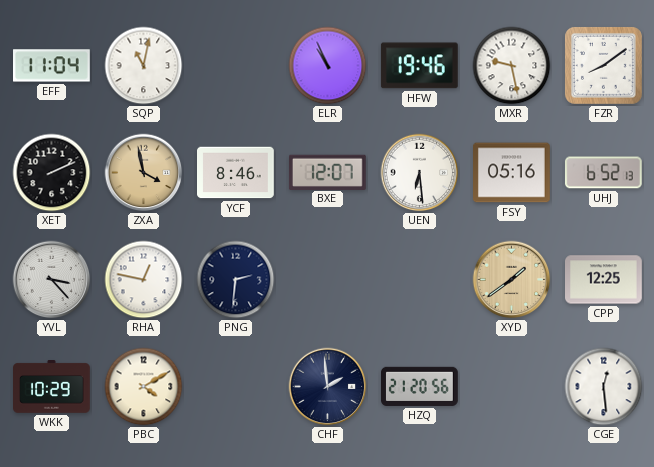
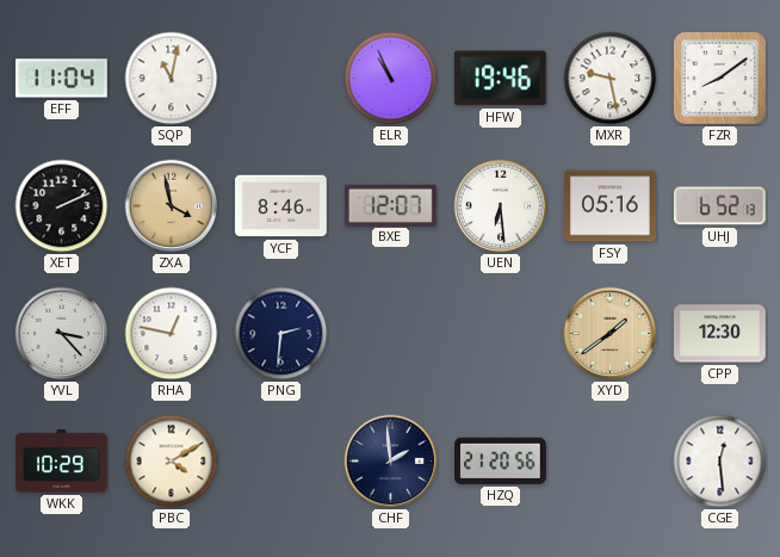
CPP: 12:25 -> 12:30 (720, 334)
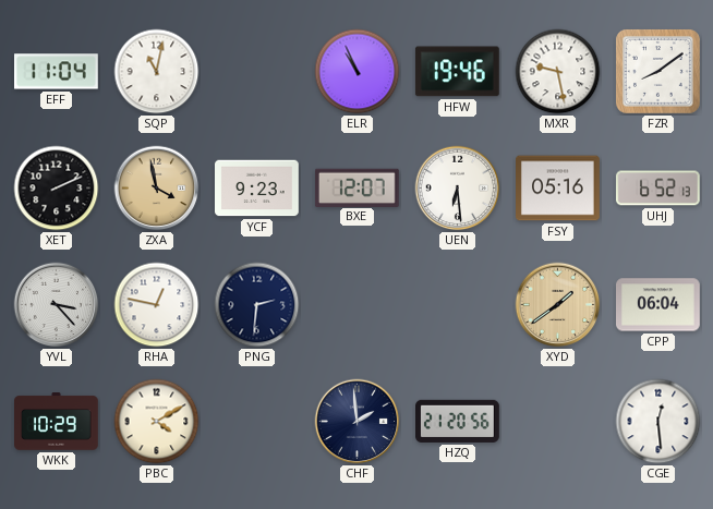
YCF: 8:46 -> 9:23 (257, 189)
CPP: 12:30 -> 06:04 (658, 305)
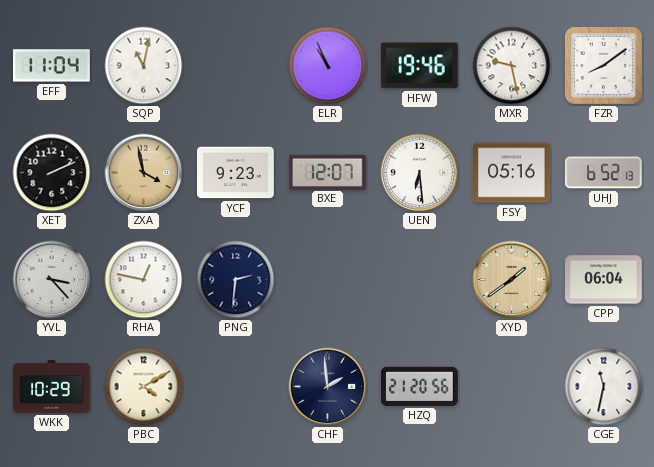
CGE: 12:29 -> 11:32 (604, 387)
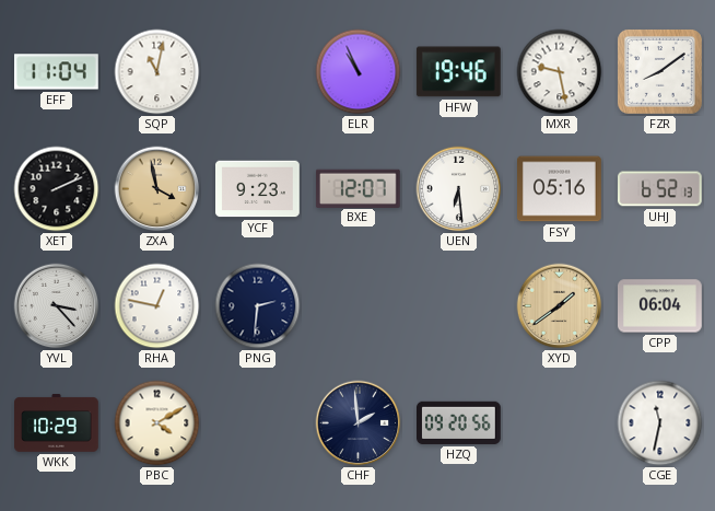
HZQ: 21:20 -> 09:20 (459, 422)
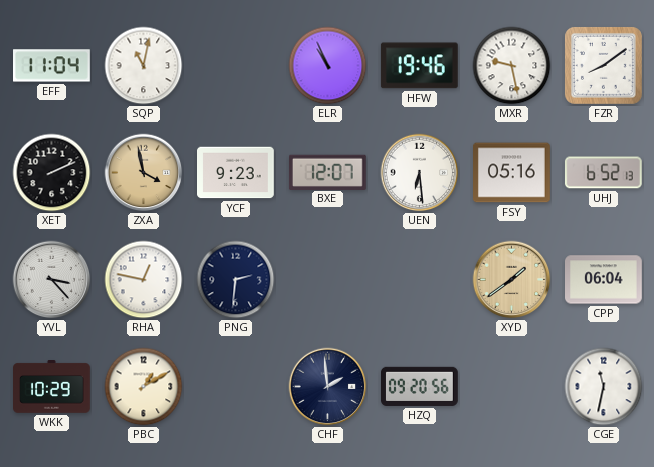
PBC: 4:10 -> 1:10 (144, 387)
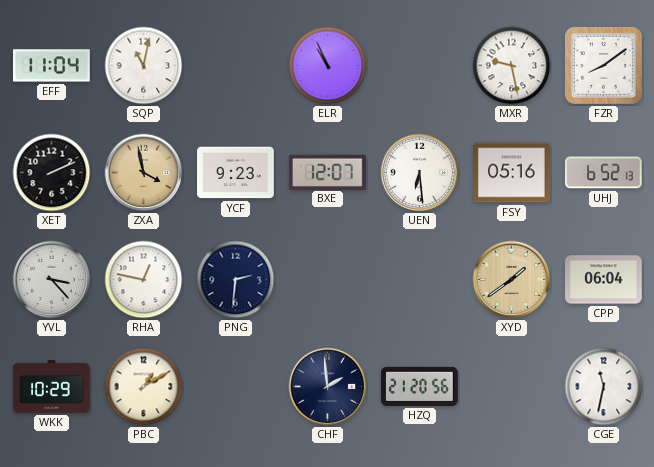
HFW: 19:46 -> none (419, 66)
HZQ: 09:20 -> 21:20 (420, 386)
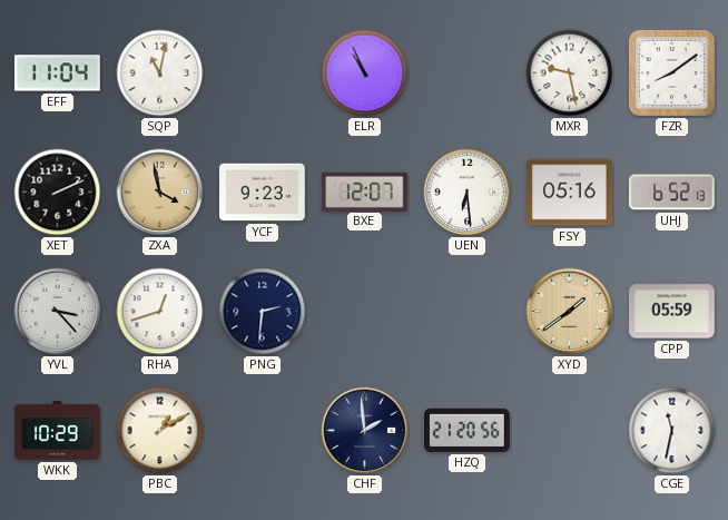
RHA: 12:47 -> 12:42 (160, 312)
CPP: 06:04 -> 05:59 (672, 312)
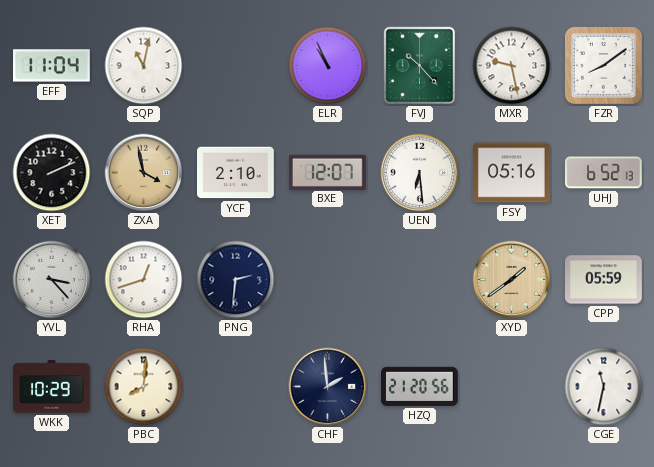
FVJ: none -> 10:23 (420, 66)
YCF: 9:23 -> 2:10 (236, 173)
PBC: 1:10 -> 8:01 (144, 387)
